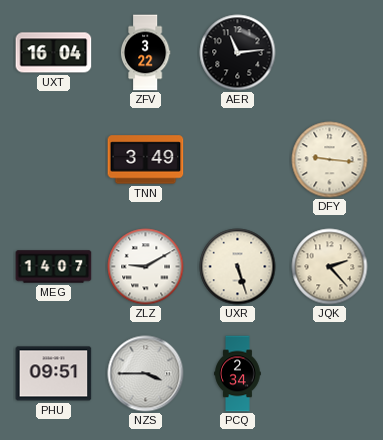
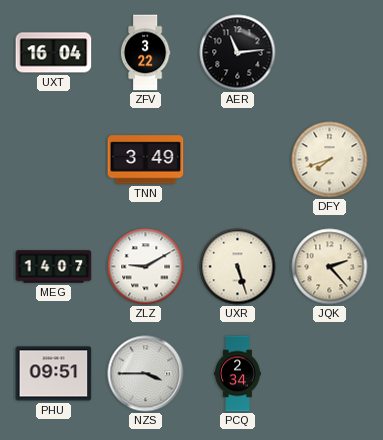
DFY: 9:16 -> 7:42 (330, 160)
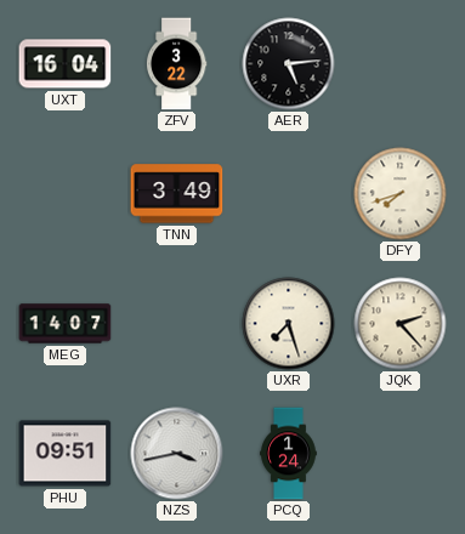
AER: 11:14 -> 5:14 (289, 64)
ZLZ: 9:10 -> none (146, 267)
UXR: 5:27 -> 7:27 (289, 324)
NZS: 3:45 -> 3:43 (177, 454)
PCQ: 2:34 -> 1:24 (289, 454)
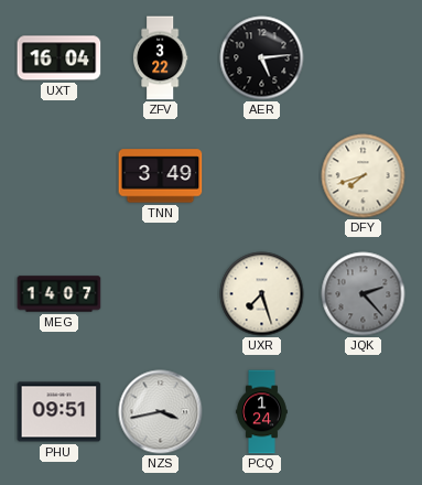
JQK dial: cream -> grey (364, 294)
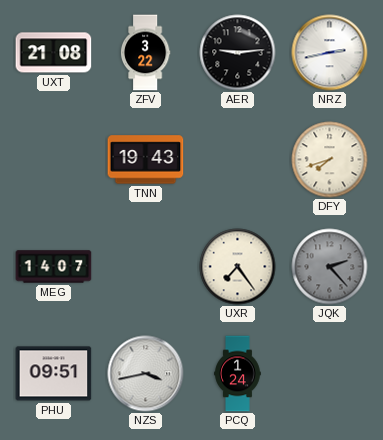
UXT: 16:04 -> 21:08 (54, 53)
AER: 5:14 -> 9:14 (238, 53)
NRZ: none -> 2:43 (330, 53)
TNN: 3:49 -> 19:43 (146, 160)
UXR: 7:27 -> 7:24 (238, 267)
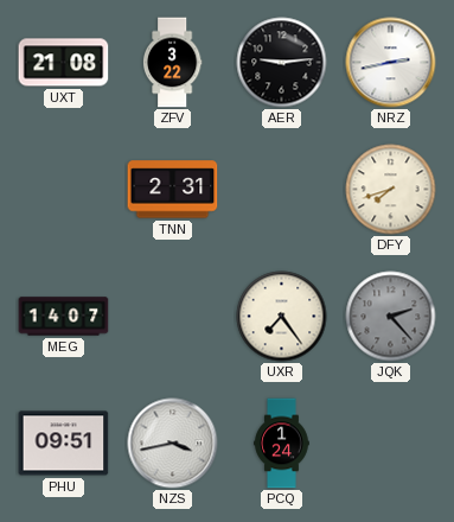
TNN: 19:43 -> 2:31 (173, 190)
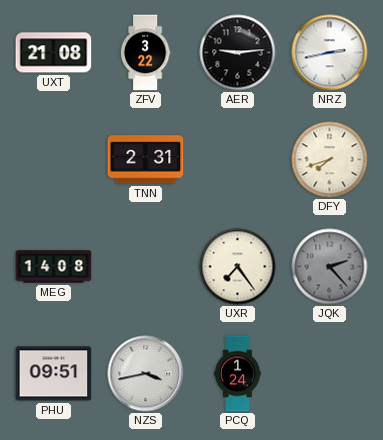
MEG: 14:07 -> 14:08 (54, 267)
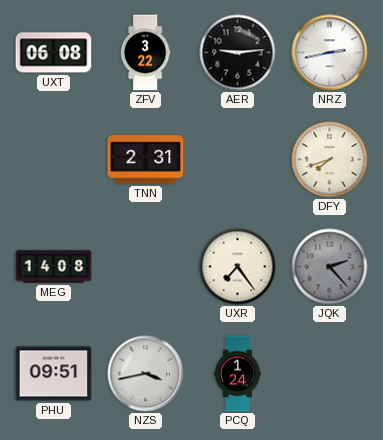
UXT: 21:08 -> 06:08 (54, 53)
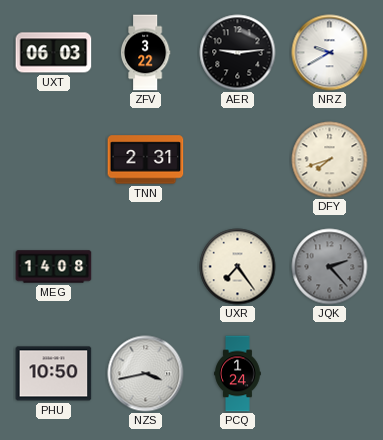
UXT: 06:08 -> 06:03 (54, 53)
NRZ: 2:43 -> 9:40 (330, 53)
PHU: 09:51 -> 10:50 (54, 374)
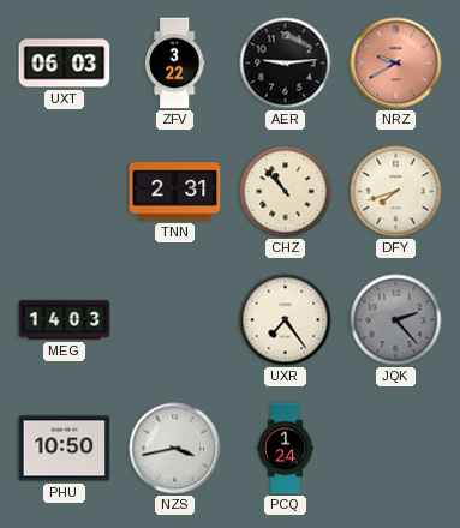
NRZ dial: white -> salmon (396, 64)
CHZ: none -> 10:53 (286, 192)
MEG: 14:08 -> 14:03 (65, 320)
